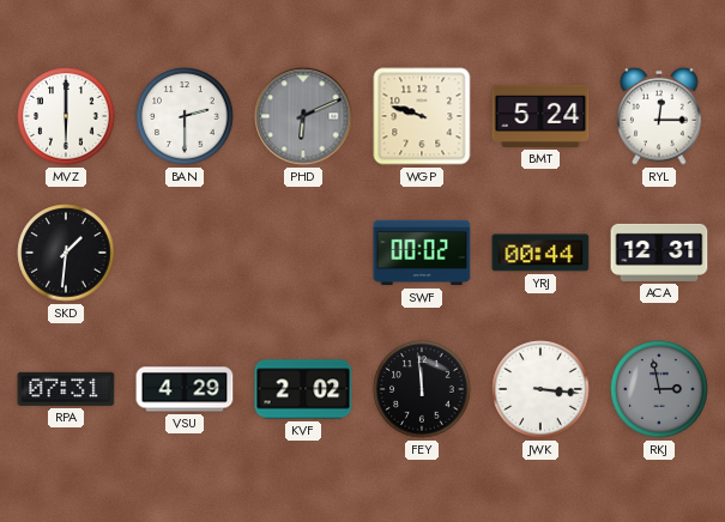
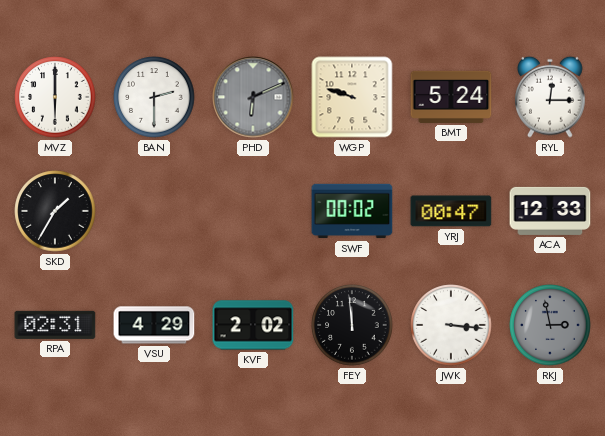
SKD: 1:31 -> 1:35 (55, 211)
YRJ: 00:44 -> 00:47 (451, 211)
ACA: 12:31 -> 12:33 (550, 211)
RPA: 07:31 -> 02:31 (55, 325)
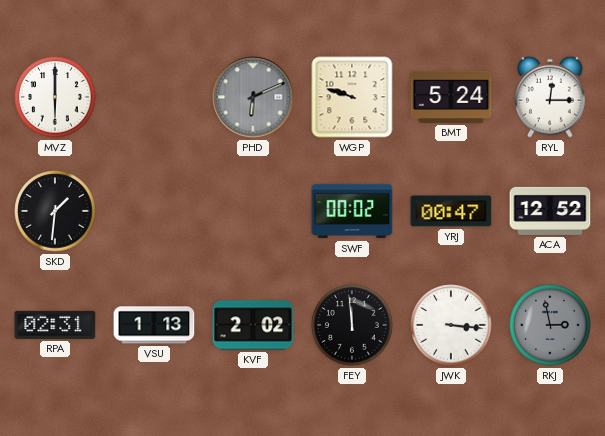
BAN: 2:30 -> none (154, 97)
SKD: 1:35 -> 1:31 (55, 211)
ACA: 12:33 -> 12:52 (550, 211)
VSU: 4:29 -> 1:13 (154, 325)
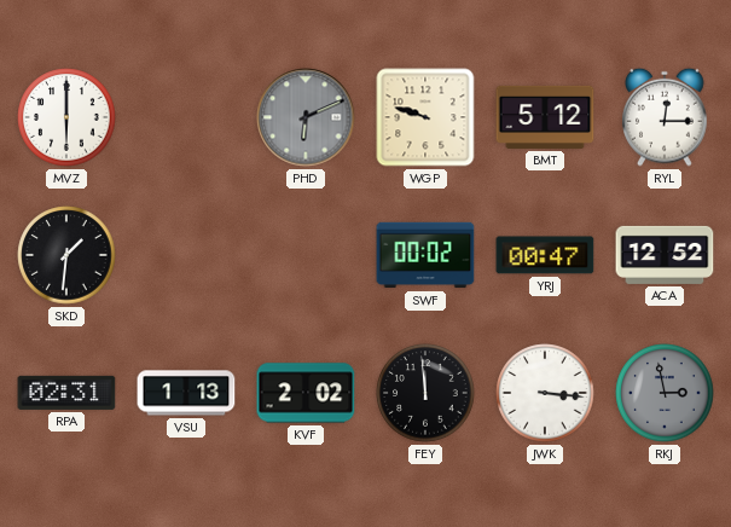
BMT: 5:24 -> 5:12 (545, 117)
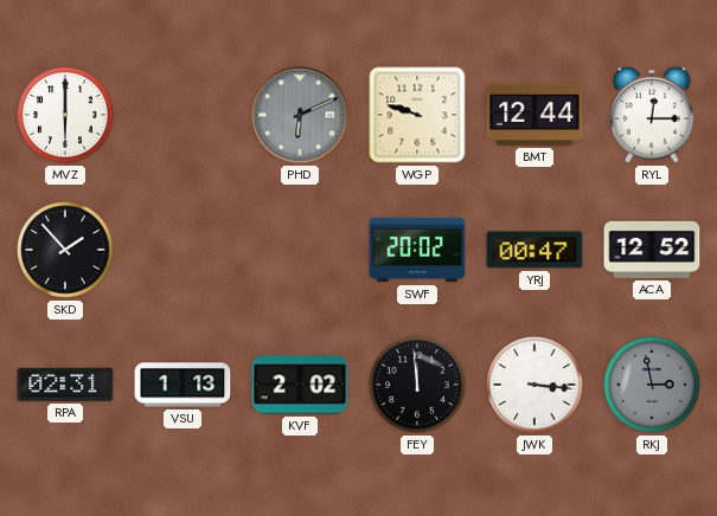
BMT: 5:12 -> 12:44 (534, 115)
SKD: 1:31 -> 1:53 (65, 250)
SWF: 00:02 -> 20:02 (417, 250)
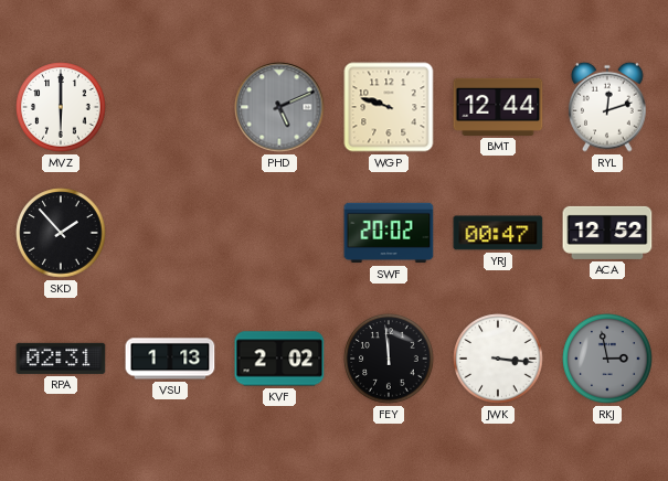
PHD: 6:11 -> 5:11 (279, 107)
RYL: 12:15 -> 12:12 (607, 107)
